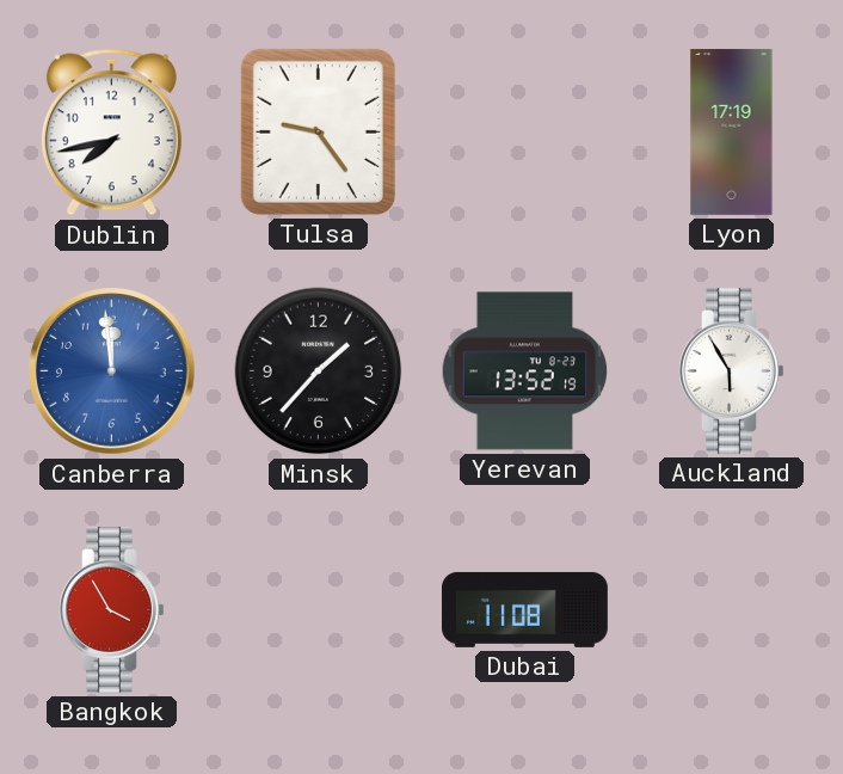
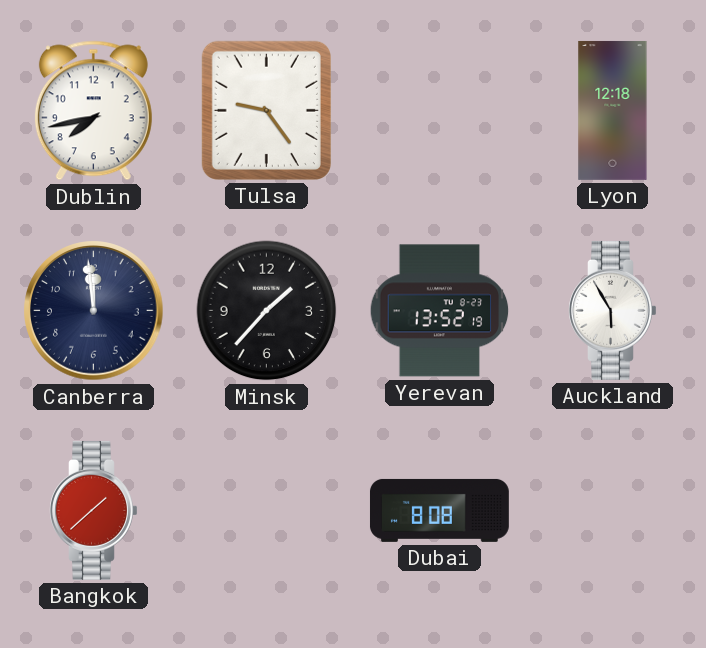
Lyon: 17:19 -> 12:18 (613, 110)
Canberra dial: blue -> navy (94, 311)
Bangkok: 3:55 -> 1:38 (94, 510)
Dubai: 11:08 -> 8:08 (439, 510)
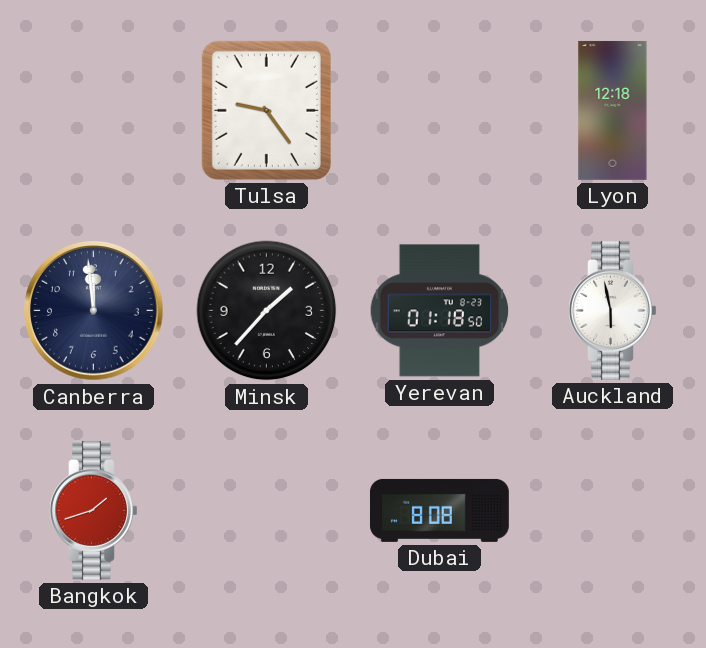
Dublin: 7:43 -> none (93, 111)
Yerevan: 13:52 -> 01:18 (440, 311)
Auckland: 5:55 -> 5:58 (613, 310)
Bangkok: 1:38 -> 1:42 (94, 510)
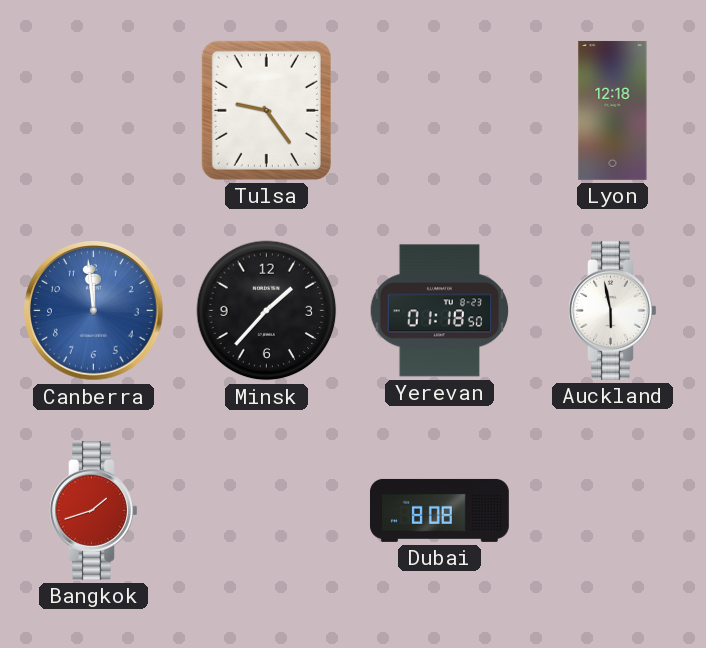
Canberra dial: navy -> blue (94, 311)
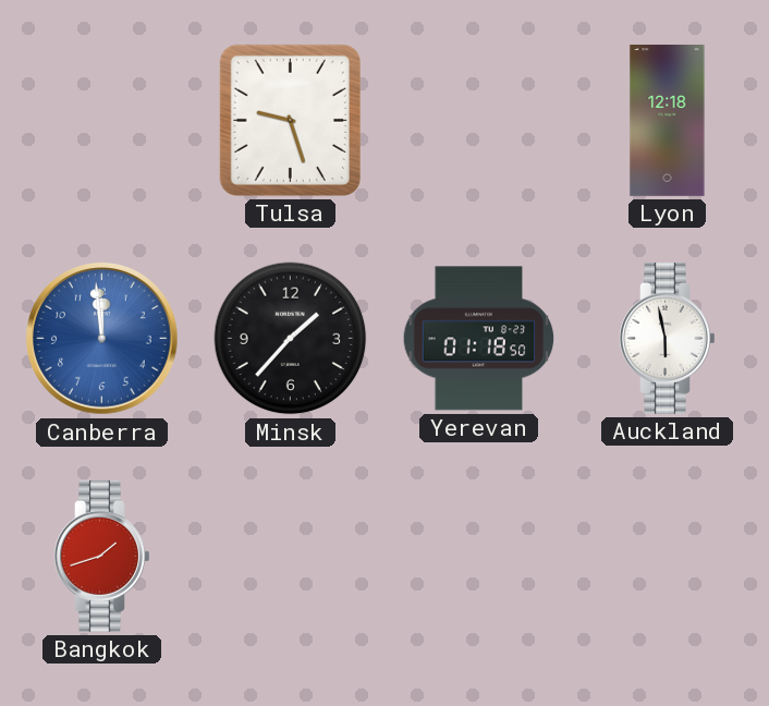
Tulsa: 9:24 -> 9:27 (290, 120)
Dubai: 8:08 -> none (439, 510)
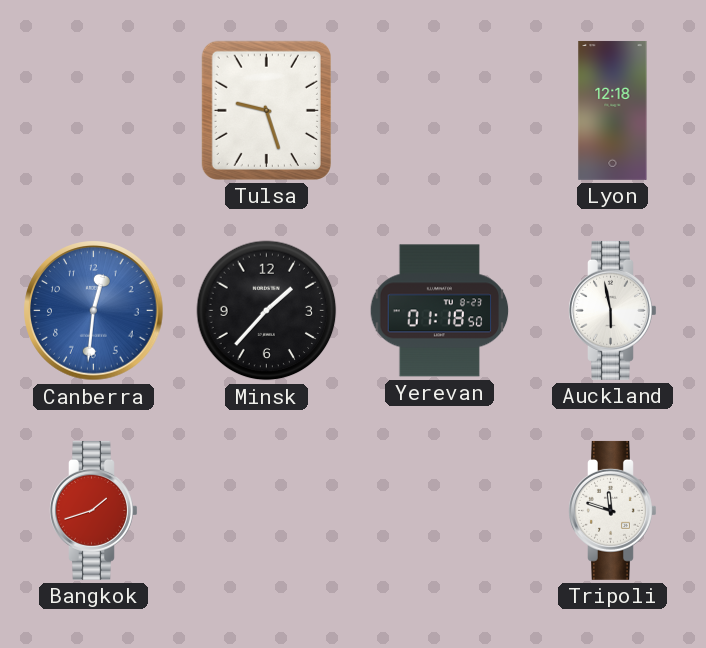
Canberra: 11:59 -> 12:31 (94, 311)
Tripoli: none -> 11:48 (613, 510)
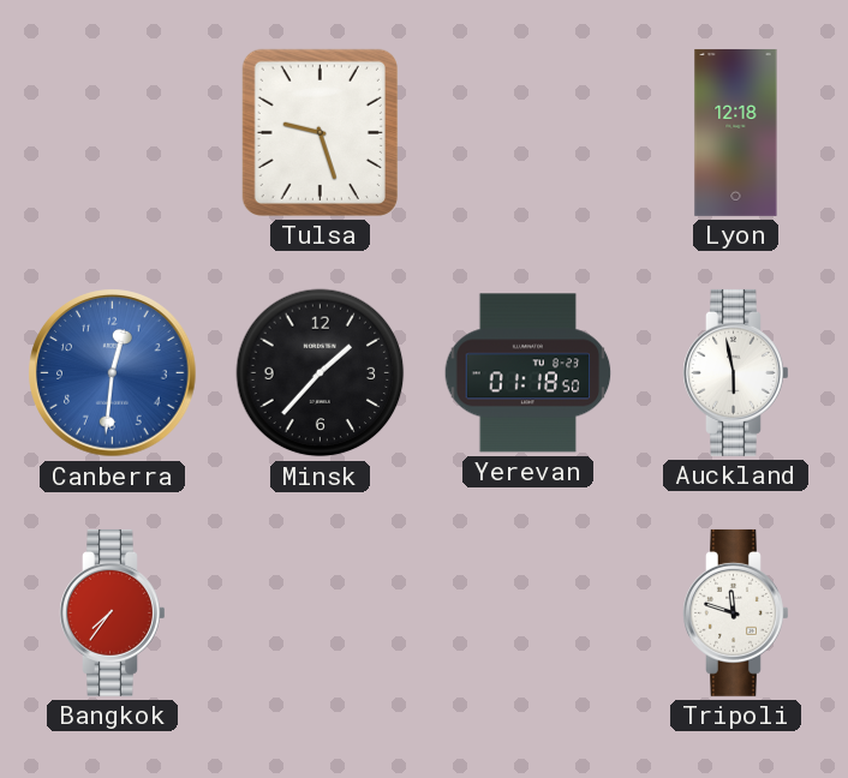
Bangkok: 1:42 -> 7:36 (113, 612)
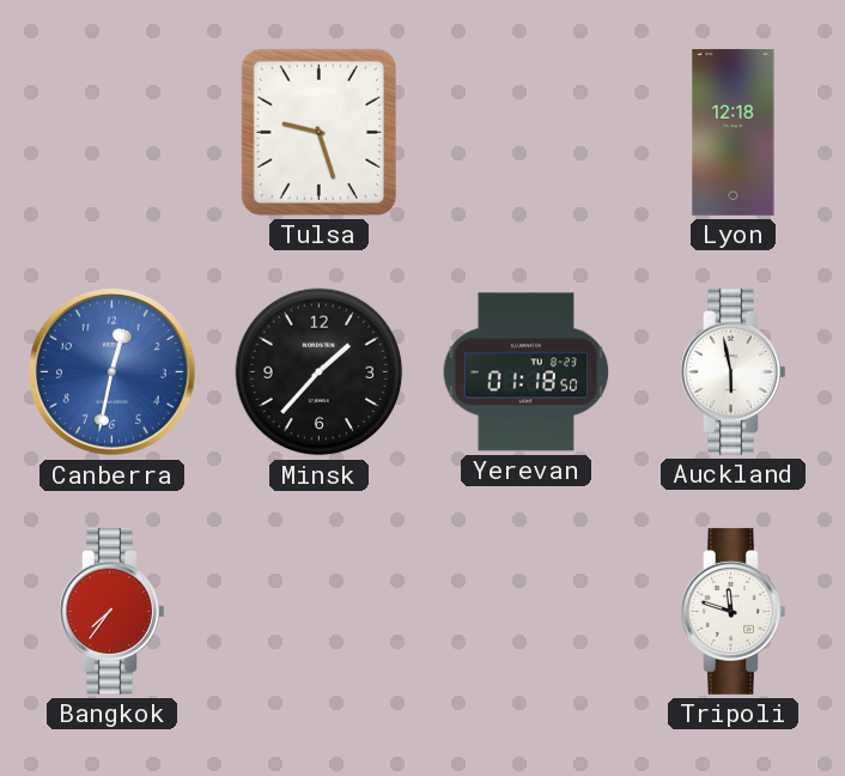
Canberra: 12:31 -> 12:32 (113, 372)
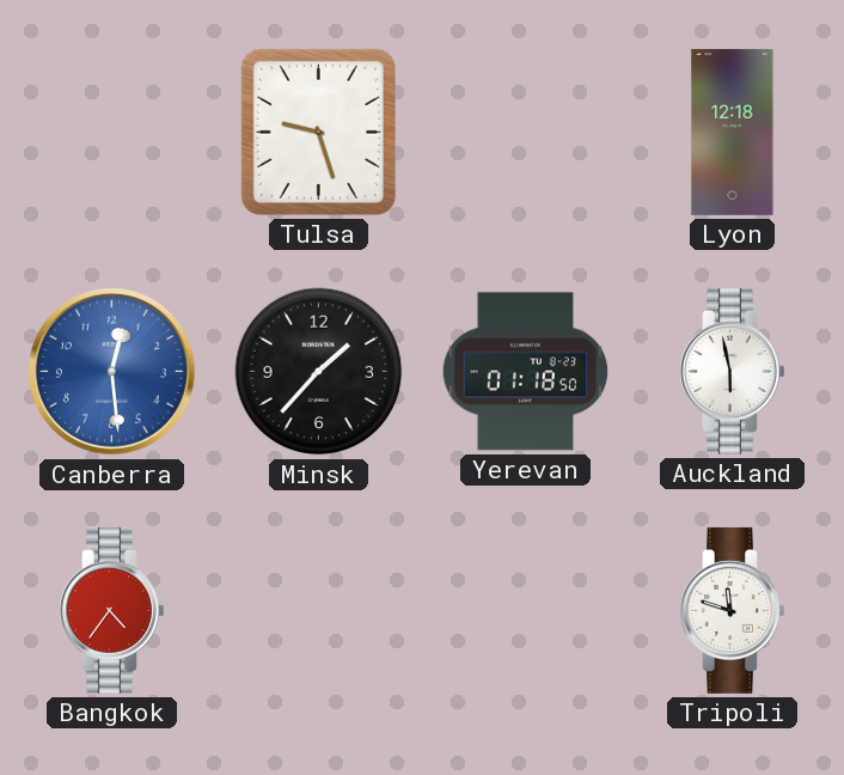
Canberra: 12:32 -> 12:29 (112, 372)
Bangkok: 7:36 -> 4:36 (112, 610)
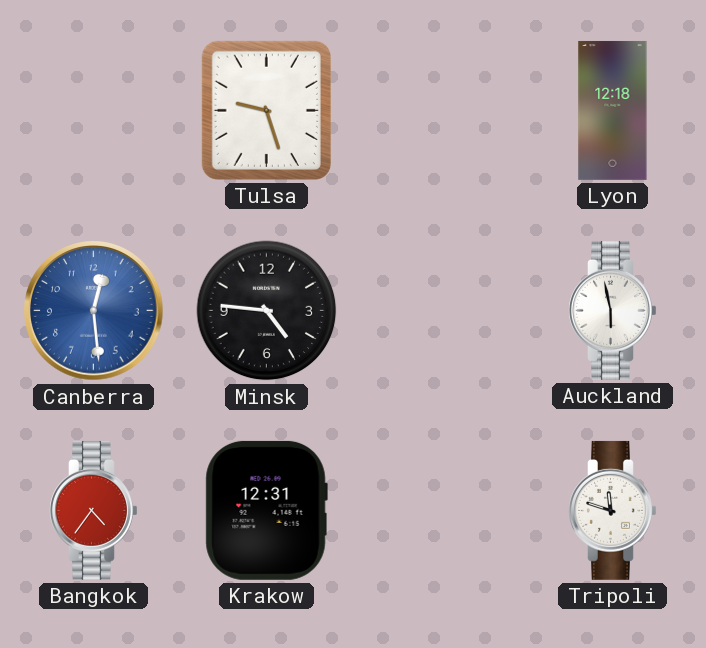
Minsk: 1:37 -> 4:46 (267, 311)
Yerevan: 01:18 -> none (526, 372)
Krakow: none -> 12:31 (266, 510)
